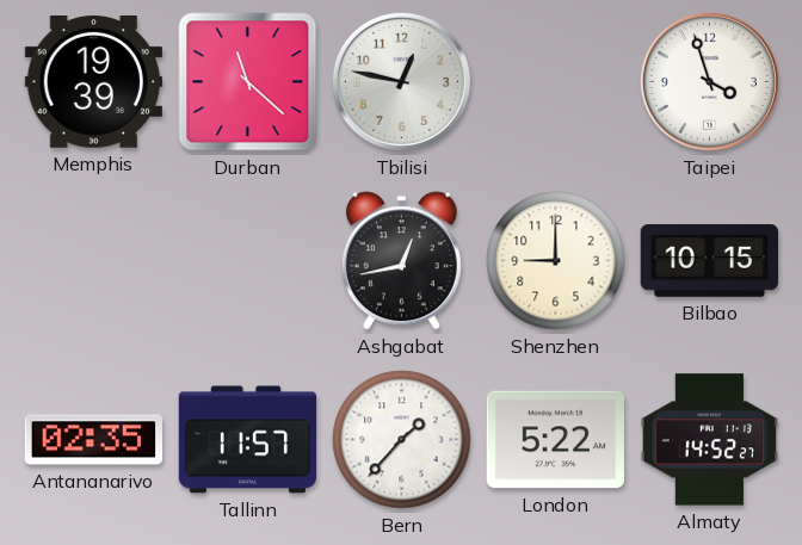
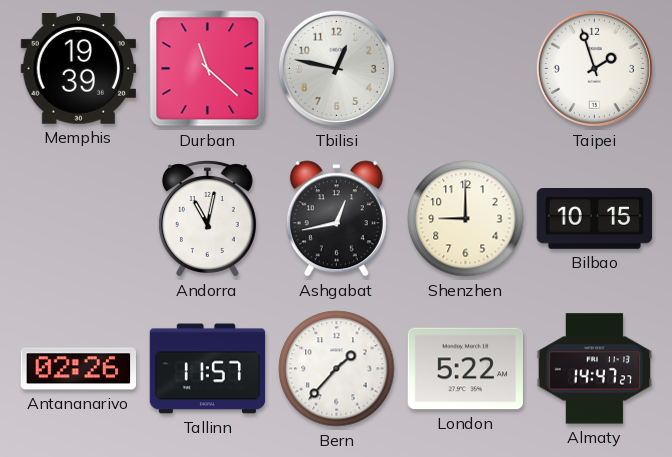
Taipei: 3:57 -> 1:57 (594, 68)
Andorra: none -> 11:02 (207, 219)
Antananarivo: 02:35 -> 02:26 (79, 369)
Almaty: 14:52 -> 14:47 (595, 369)
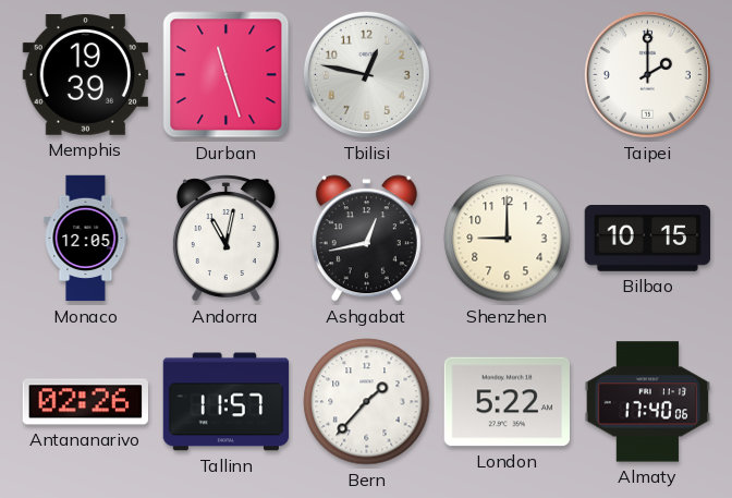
Durban: 11:22 -> 11:27 (227, 75)
Taipei: 1:57 -> 2:00 (647, 74)
Monaco: none -> 12:05 (86, 239)
Almaty: 14:47 -> 17:40 (648, 402)
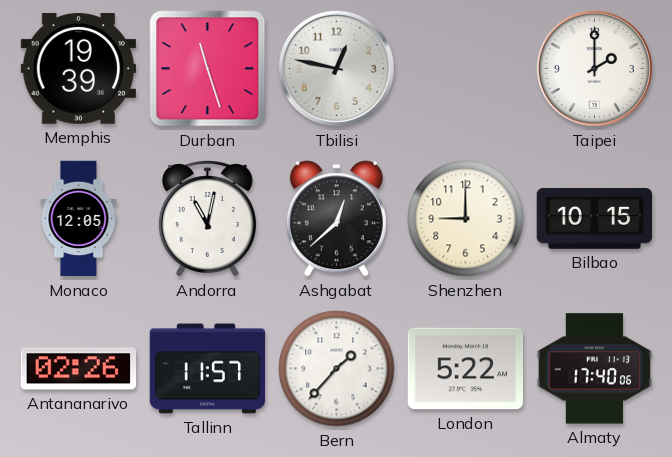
Ashgabat: 12:43 -> 12:38 (336, 219)
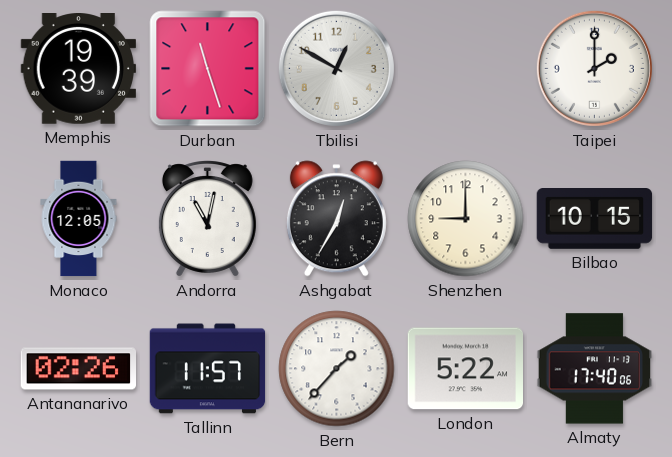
Tbilisi: 12:47 -> 12:50 (336, 68)
Ashgabat: 12:38 -> 12:35 (336, 219)
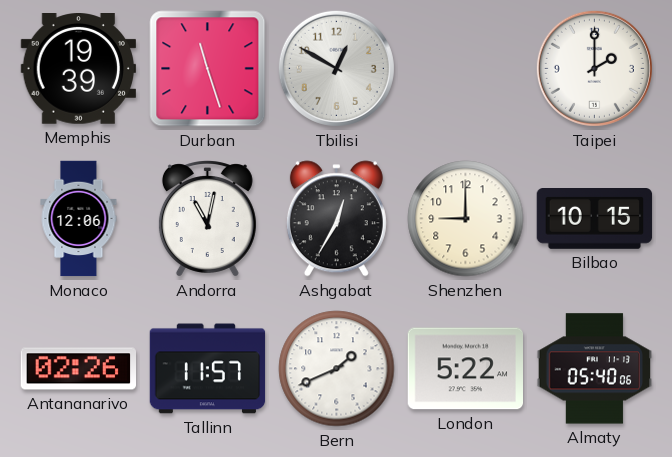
Monaco: 12:05 -> 12:06 (79, 219)
Bern: 1:37 -> 1:41 (337, 369)
Almaty: 17:40 -> 05:40 (595, 369)
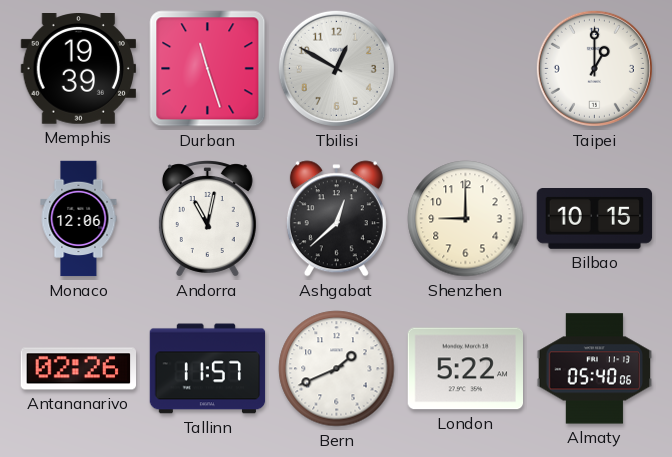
Taipei: 2:00 -> 1:00 (594, 68)
Ashgabat: 12:35 -> 12:38 (336, 219)
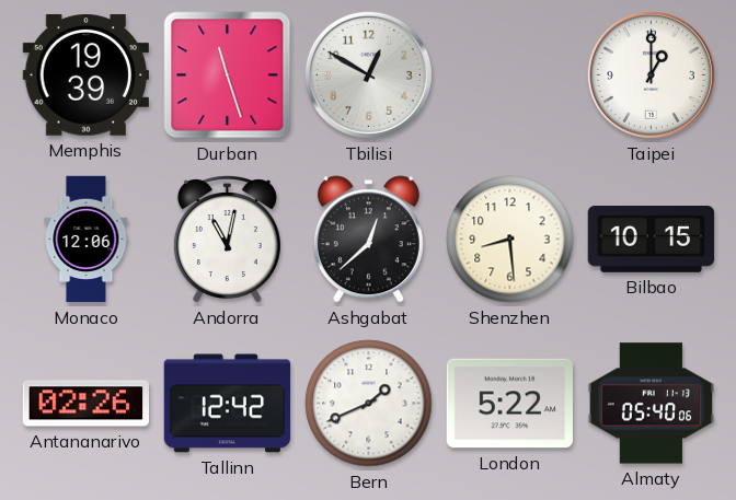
Shenzhen: 9:00 -> 8:29 (510, 240)
Tallinn: 11:57 -> 12:42 (228, 404)
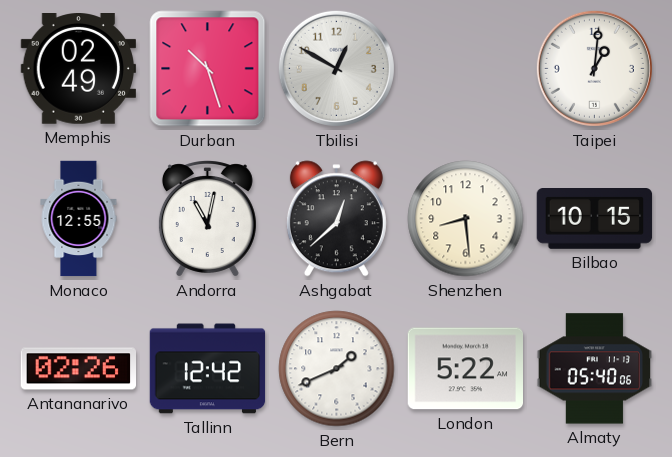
Memphis: 19:39 -> 02:49 (78, 69)
Durban: 11:27 -> 10:27 (208, 69)
Taipei: 1:00 -> 1:01 (594, 68)
Monaco: 12:06 -> 12:55 (79, 219)
